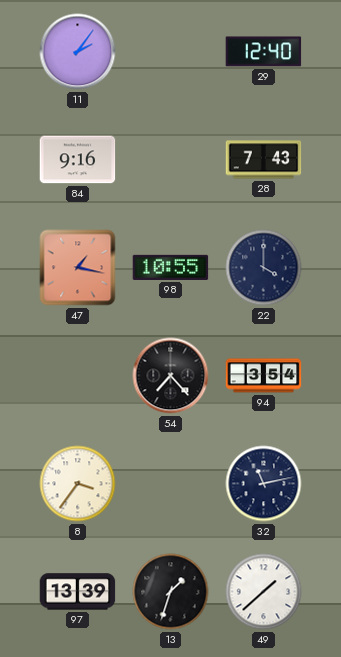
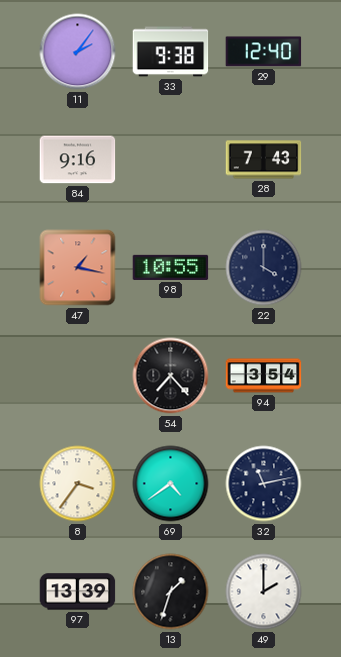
33: none -> 9:38 (171, 52)
69: none -> 4:39 (171, 484)
49: 1:38 -> 2:00 (264, 592)
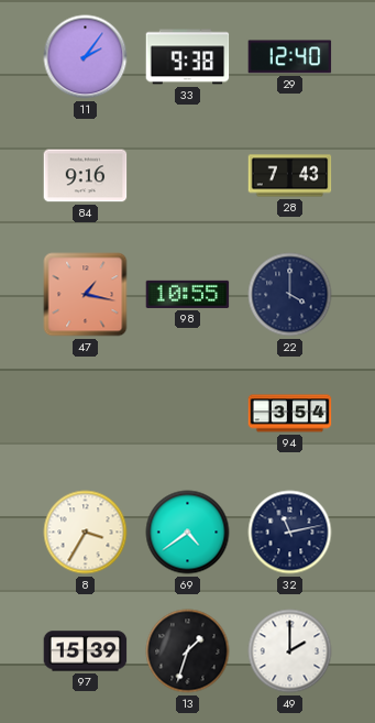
54: 7:23 -> none (171, 376)
8: 3:36 -> 3:35 (86, 533)
97: 13:39 -> 15:39 (86, 651)
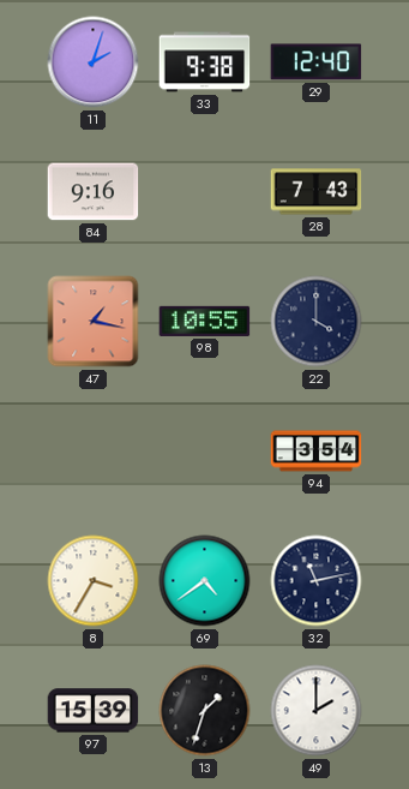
11: 2:06 -> 2:03 (94, 62)
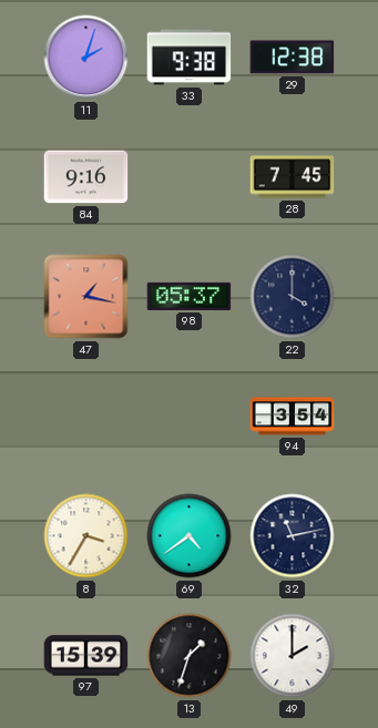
29: 12:40 -> 12:38 (293, 58)
28: 7:43 -> 7:45 (293, 177)
98: 10:55 -> 05:37 (190, 296)
